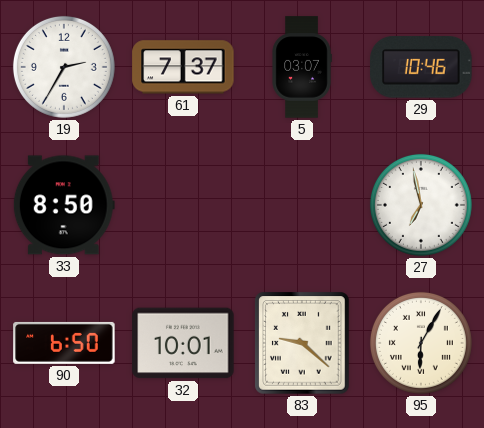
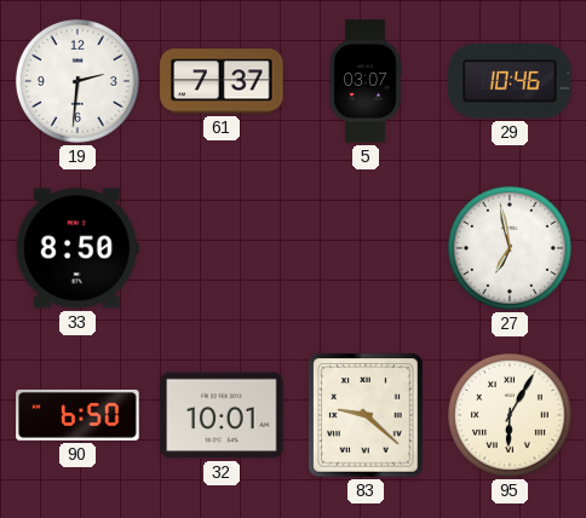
19: 2:35 -> 2:31 (77, 81)
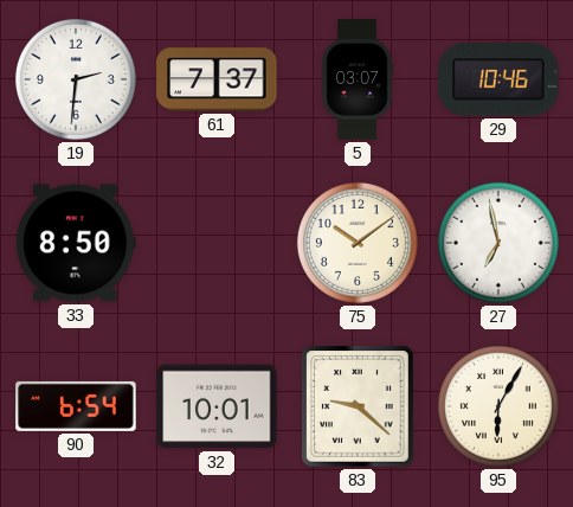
75: none -> 10:09 (358, 243)
90: 6:50 -> 6:54 (76, 406)
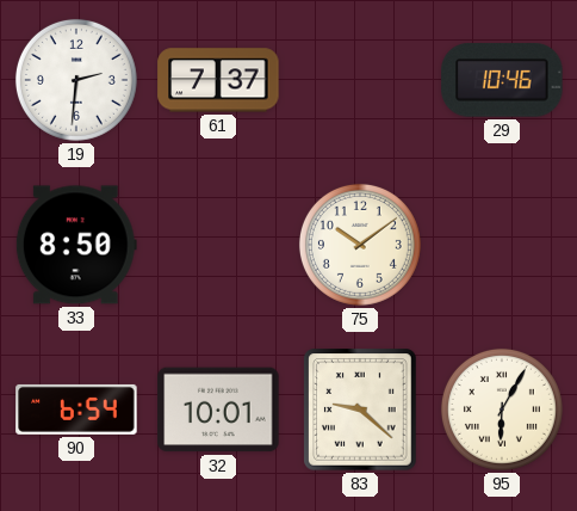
5: 03:07 -> none (358, 79)
27: 6:58 -> none (498, 243)
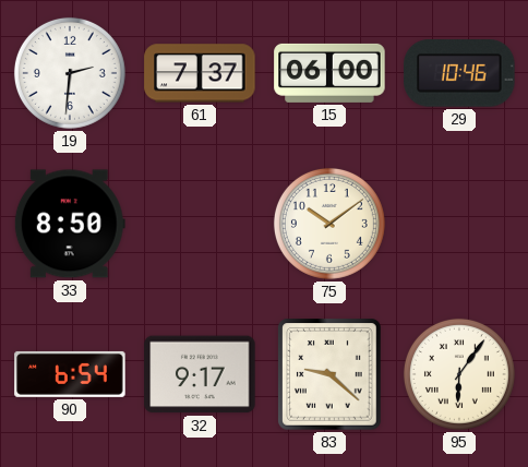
15: none -> 06:00 (329, 73)
32: 10:01 -> 9:17 (200, 374)
95: 6:05 -> 6:06 (459, 374)
